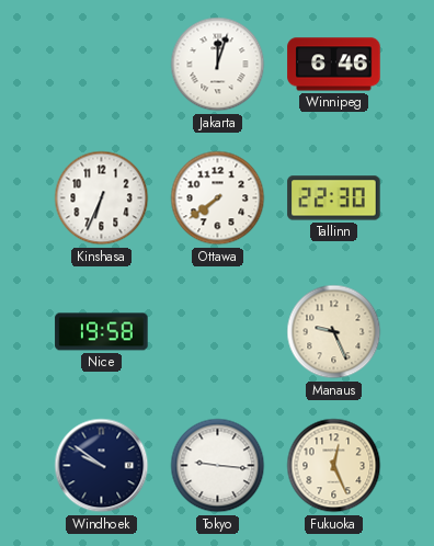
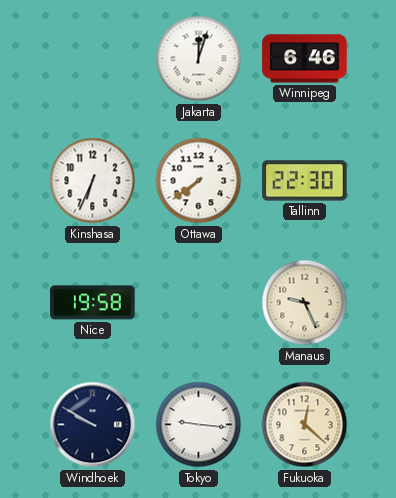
Windhoek: 9:51 -> 9:50 (93, 425)
Fukuoka: 12:26 -> 12:22 (305, 425)
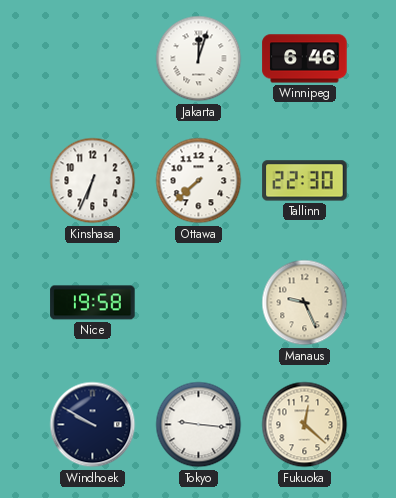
Ottawa: 7:39 -> 7:38 (199, 181)
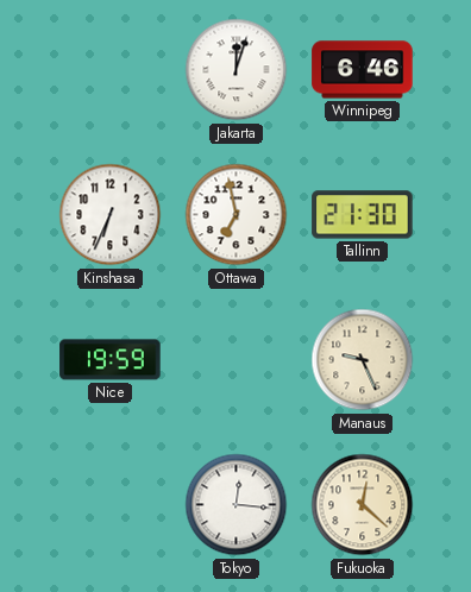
Ottawa: 7:38 -> 6:58 (237, 215)
Tallinn: 22:30 -> 21:30 (363, 215)
Nice: 19:58 -> 19:59 (111, 360)
Windhoek: 9:50 -> none (93, 425)
Tokyo: 9:16 -> 12:16 (237, 505)
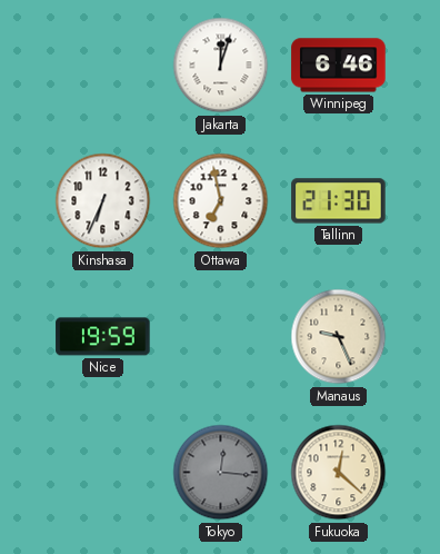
Tokyo dial: white -> grey (221, 473)
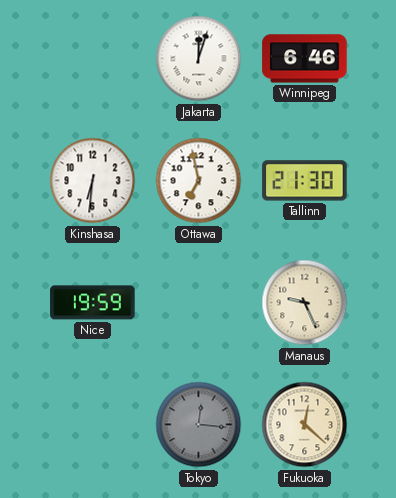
Kinshasa: 6:34 -> 6:31 (93, 181)
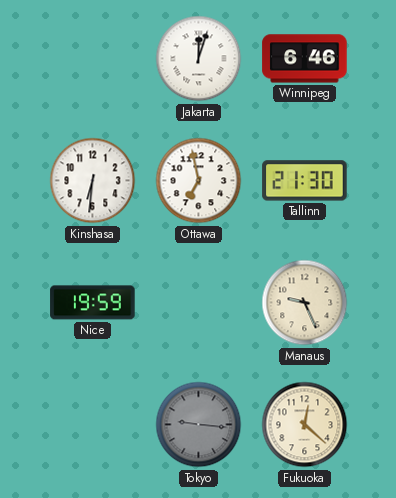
Tokyo: 12:16 -> 9:16 (199, 425)
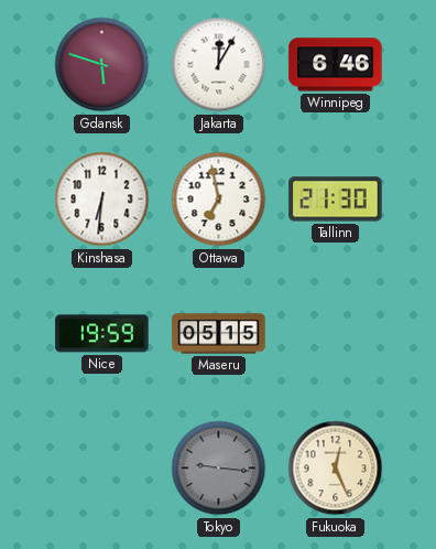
Gdansk: none -> 5:48 (102, 65)
Jakarta: 12:03 -> 12:05 (219, 65)
Maseru: none -> 05:15 (219, 334)
Manaus: 9:26 -> none (305, 303)
Fukuoka: 12:22 -> 12:26 (336, 469)
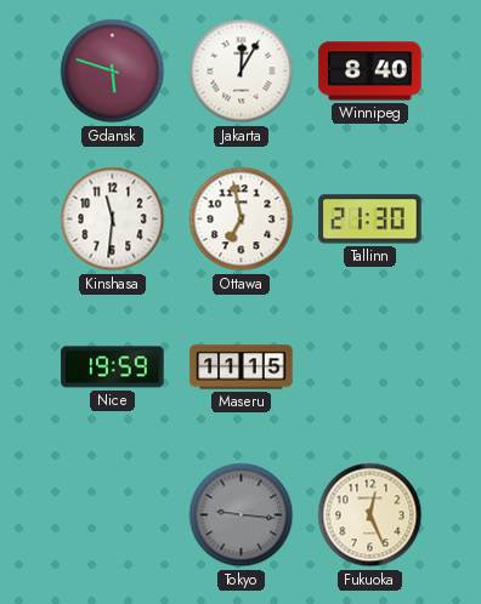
Winnipeg: 6:46 -> 8:40 (370, 72)
Kinshasa: 6:31 -> 11:31 (113, 220)
Maseru: 05:15 -> 11:15 (242, 367)
